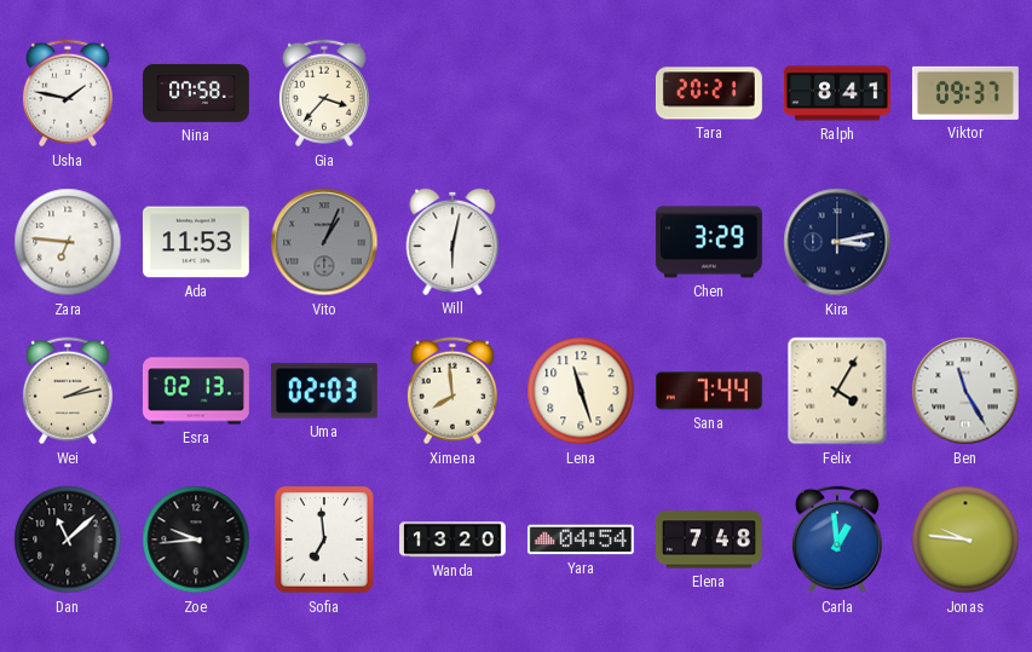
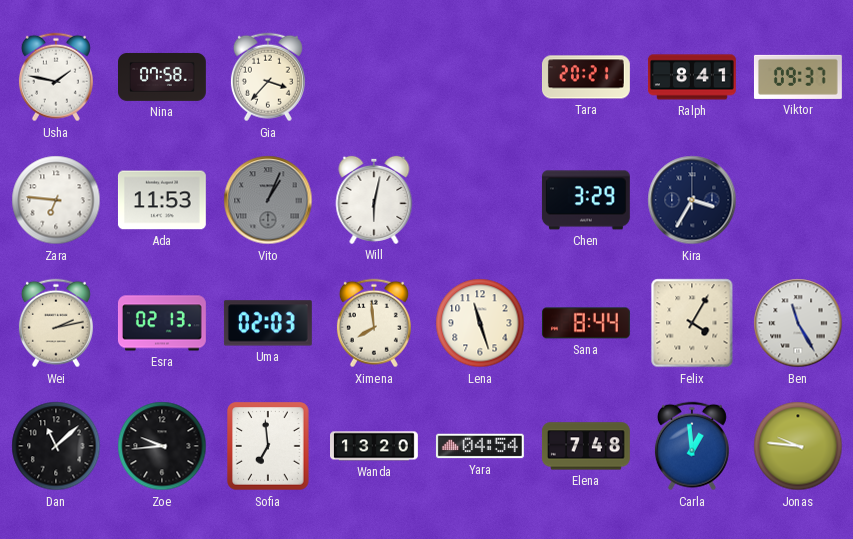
Kira: 3:13 -> 3:35 (692, 200)
Sana: 7:44 -> 8:44 (586, 323)
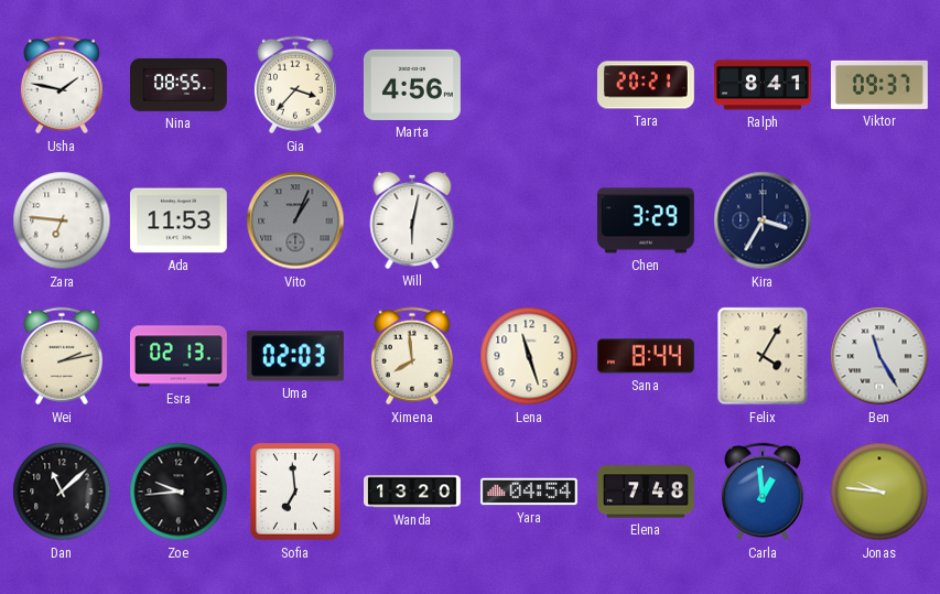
Nina: 07:58 -> 08:55 (180, 85)
Marta: none -> 4:56 (412, 85)
